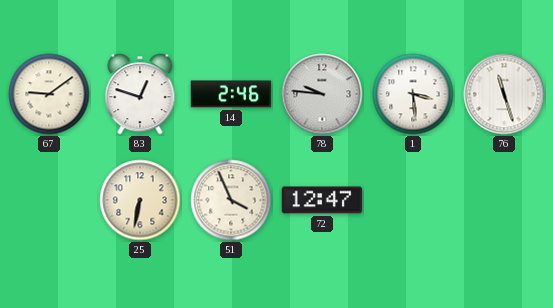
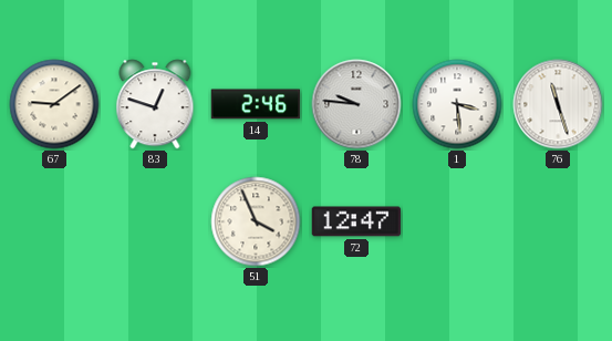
25: 6:32 -> none (140, 200)
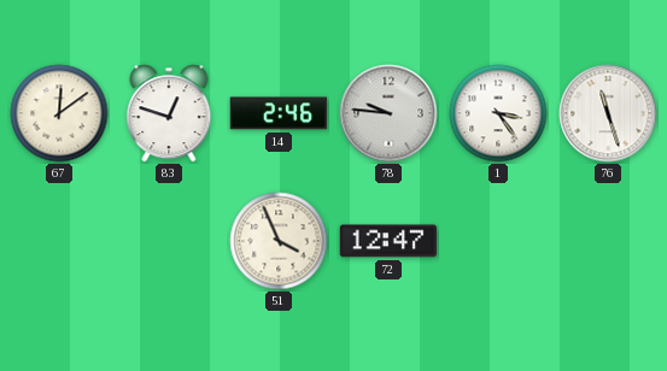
67: 9:09 -> 12:09 (59, 113)
1: 3:29 -> 3:24 (498, 113)
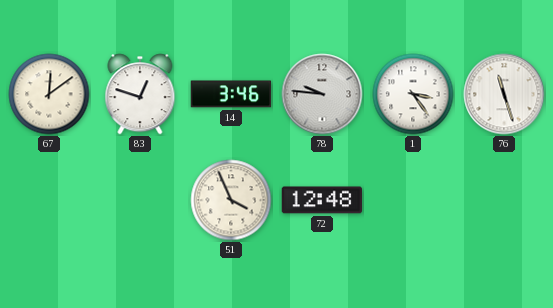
14: 2:46 -> 3:46 (231, 94)
72: 12:47 -> 12:48 (322, 200)
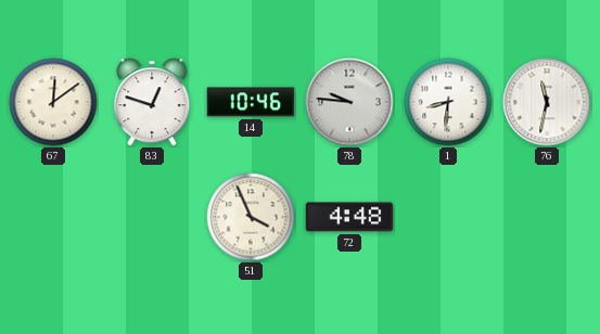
14: 3:46 -> 10:46 (251, 102)
1: 3:24 -> 8:31 (448, 102)
76: 11:27 -> 11:32 (547, 102)
72: 12:48 -> 4:48 (349, 217)
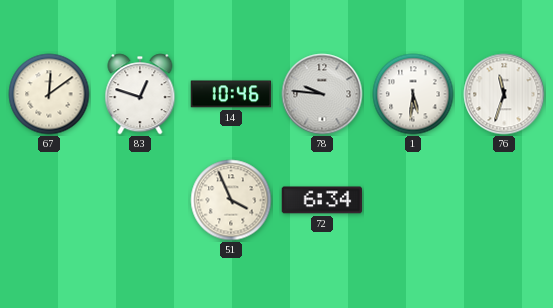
1: 8:31 -> 5:31 (413, 94)
76: 11:32 -> 11:33 (504, 94)
72: 4:48 -> 6:34 (322, 200)
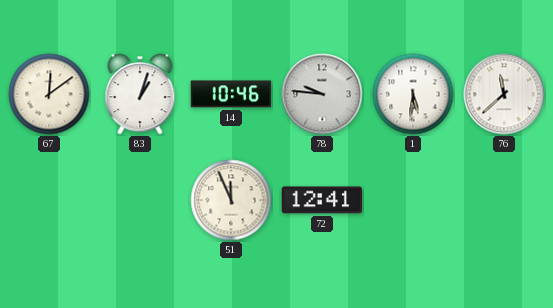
83: 12:48 -> 1:03 (140, 94)
76: 11:33 -> 11:38 (504, 94)
51: 3:56 -> 11:56 (231, 200)
72: 6:34 -> 12:41 (322, 200)
